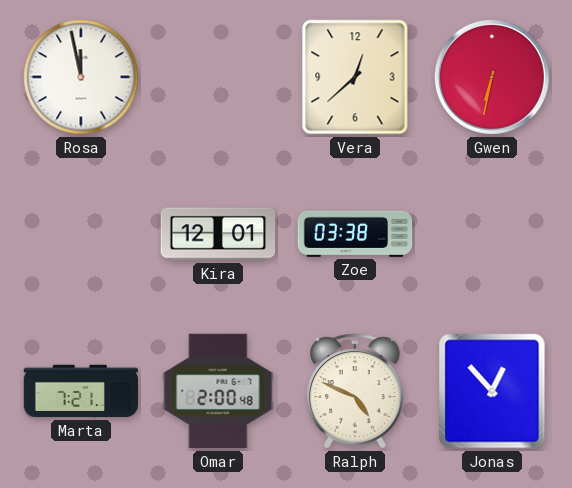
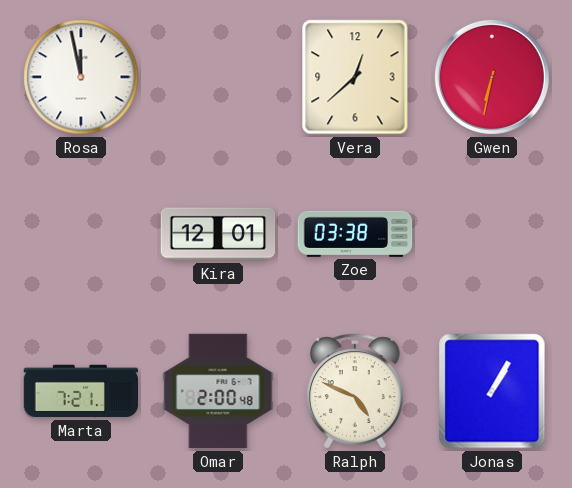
Jonas: 12:53 -> 1:05 (492, 391)
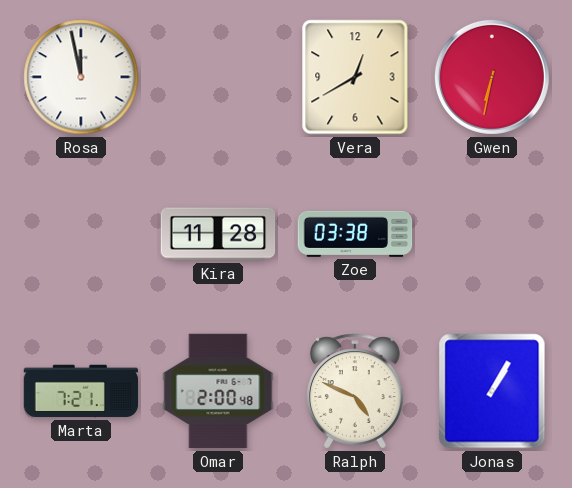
Vera: 12:38 -> 12:40 (355, 77)
Kira: 12:01 -> 11:28 (218, 234)
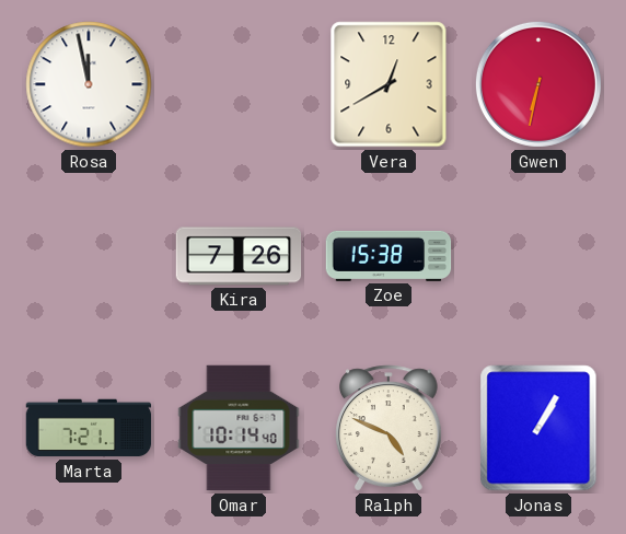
Kira: 11:28 -> 7:26 (239, 256)
Zoe: 03:38 -> 15:38 (389, 256)
Omar: 2:00 -> 10:14 (239, 428)
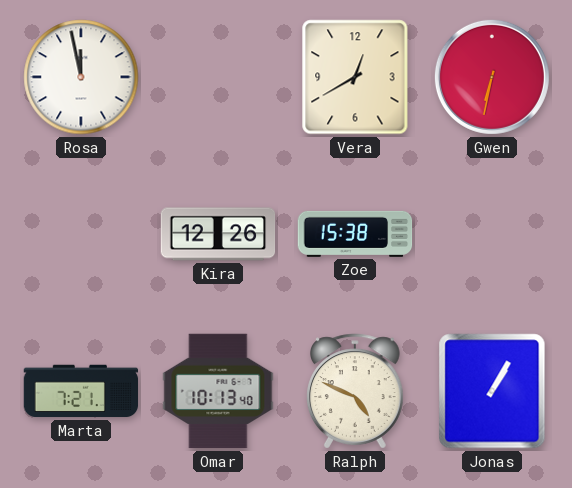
Kira: 7:26 -> 12:26 (218, 234)
Omar: 10:14 -> 10:13 (218, 391)
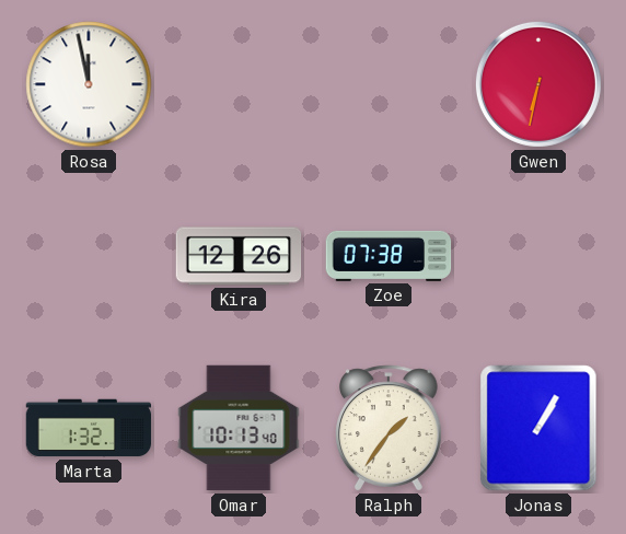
Vera: 12:40 -> none (355, 77)
Zoe: 15:38 -> 07:38 (389, 256)
Marta: 7:21 -> 1:32 (89, 428)
Ralph: 4:49 -> 1:36 (390, 428)
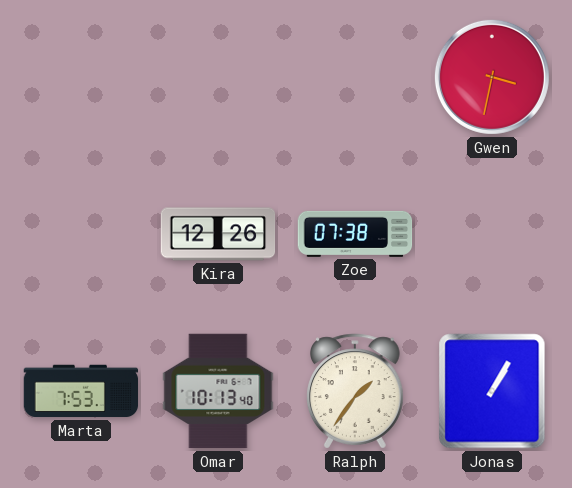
Rosa: 11:58 -> none (89, 84)
Gwen: 6:32 -> 3:32 (492, 77)
Marta: 1:32 -> 7:53 (81, 391)
